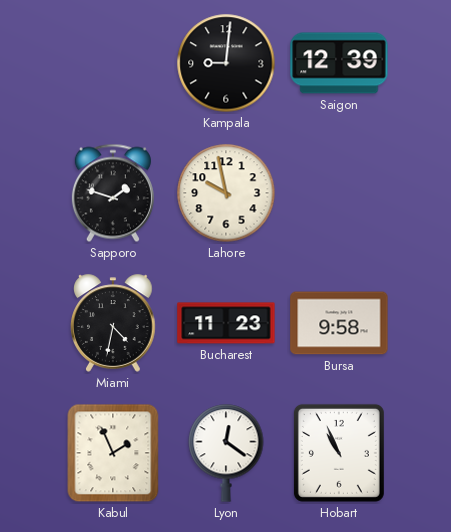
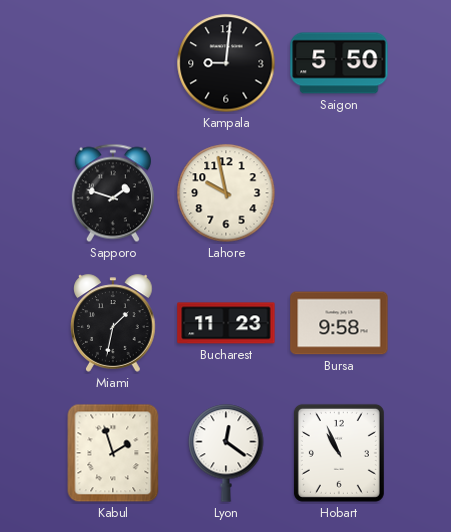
Saigon: 12:39 -> 5:50 (339, 63)
Miami: 4:32 -> 1:32 (113, 323)
Kabul: 1:56 -> 1:57 (113, 453)
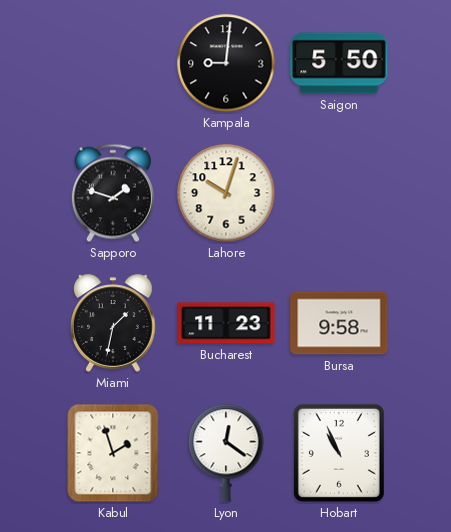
Lahore: 9:58 -> 10:03 (226, 193)
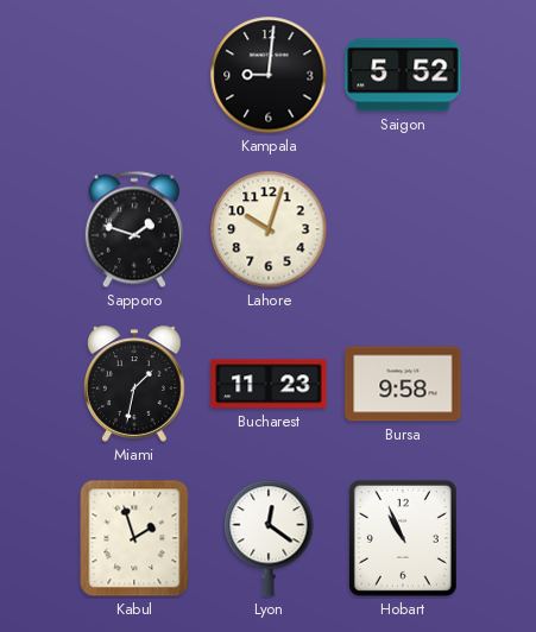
Saigon: 5:50 -> 5:52 (403, 75)
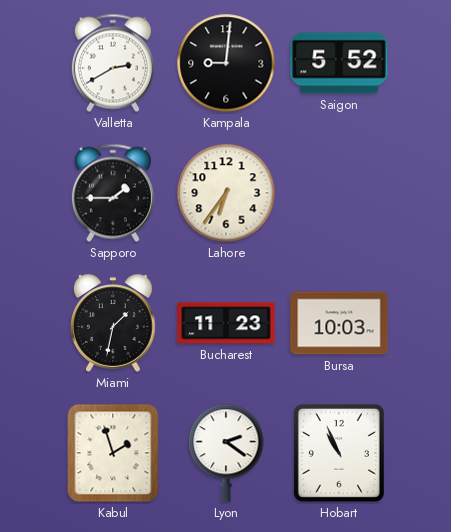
Valletta: none -> 2:40 (113, 63)
Sapporo: 1:48 -> 1:45 (113, 193)
Lahore: 10:03 -> 6:36 (226, 193)
Bursa: 9:58 -> 10:03 (339, 323)
Lyon: 12:21 -> 2:21 (226, 453)
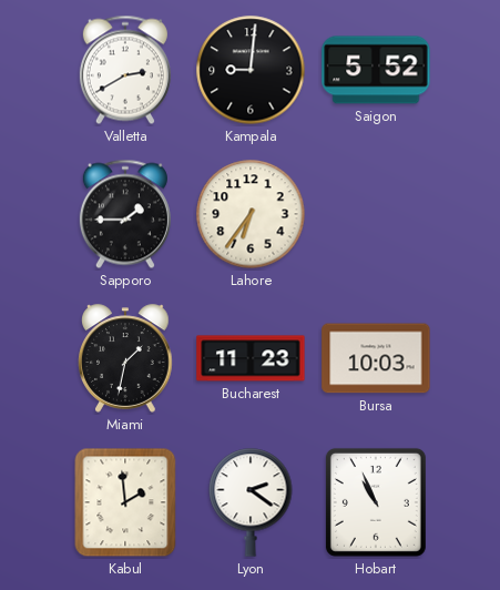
Kabul: 1:57 -> 1:59 (125, 502)
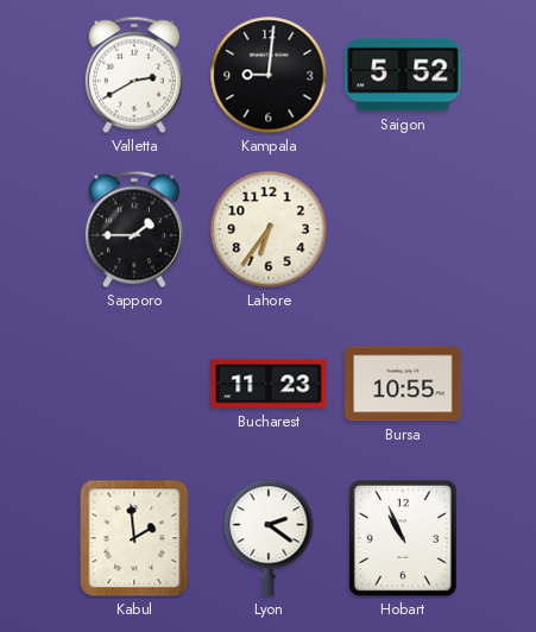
Miami: 1:32 -> none (125, 358)
Bursa: 10:03 -> 10:55 (403, 384)
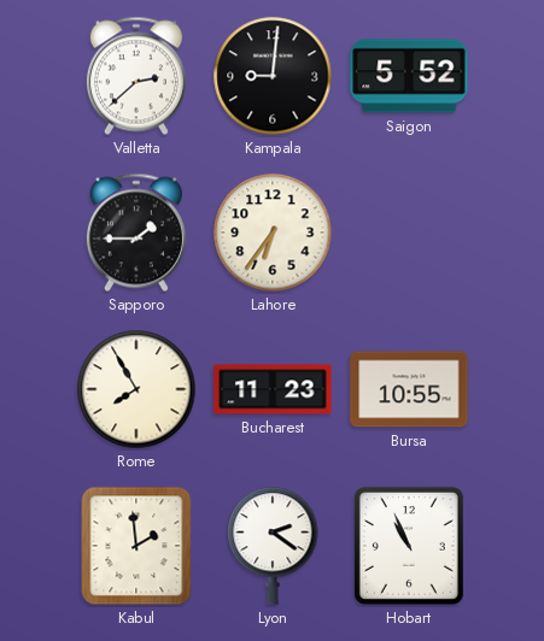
Valletta: 2:40 -> 2:38 (136, 76)
Rome: none -> 7:55 (136, 389)
